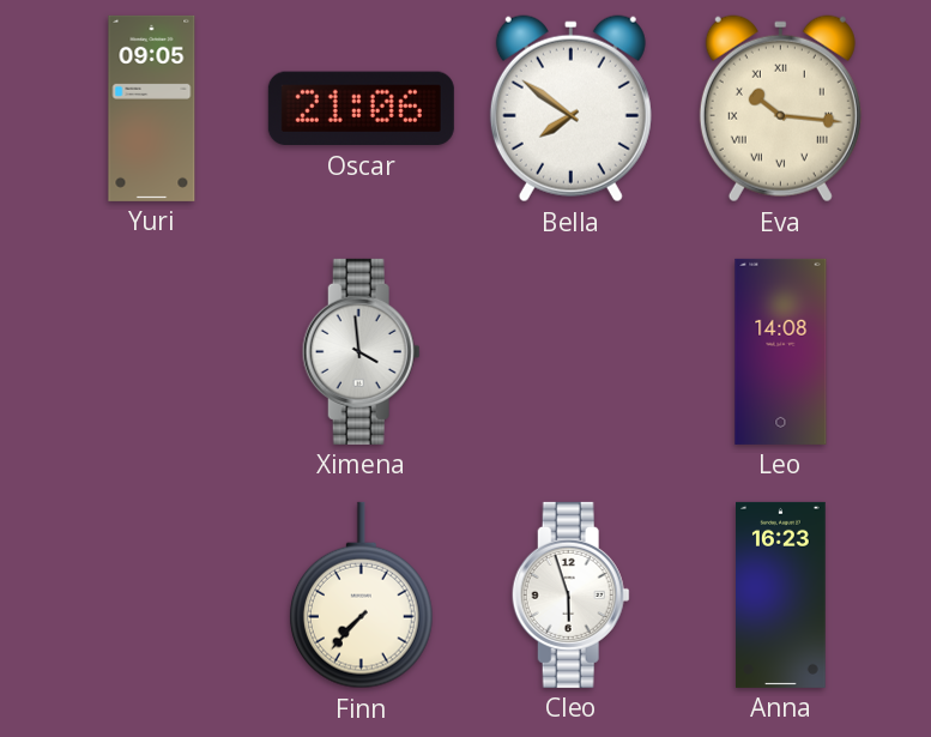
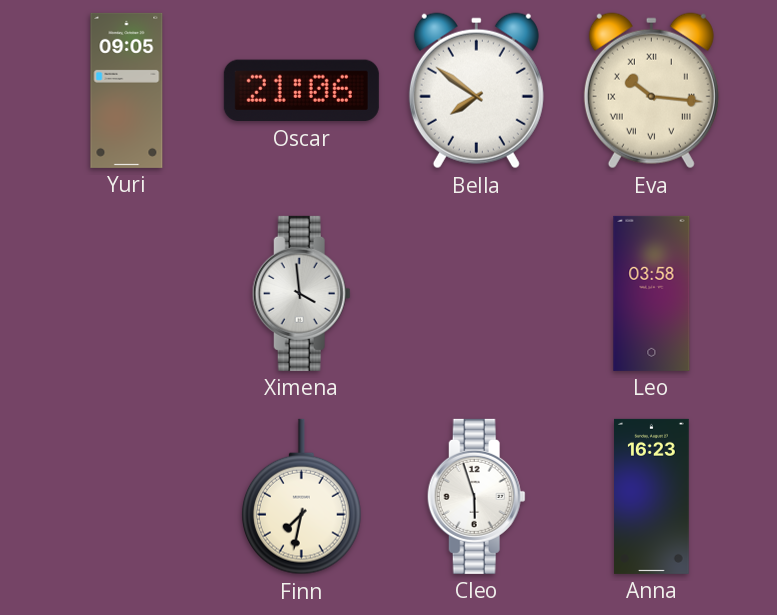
Leo: 14:08 -> 03:58 (652, 293)
Finn: 7:37 -> 7:32 (301, 497)
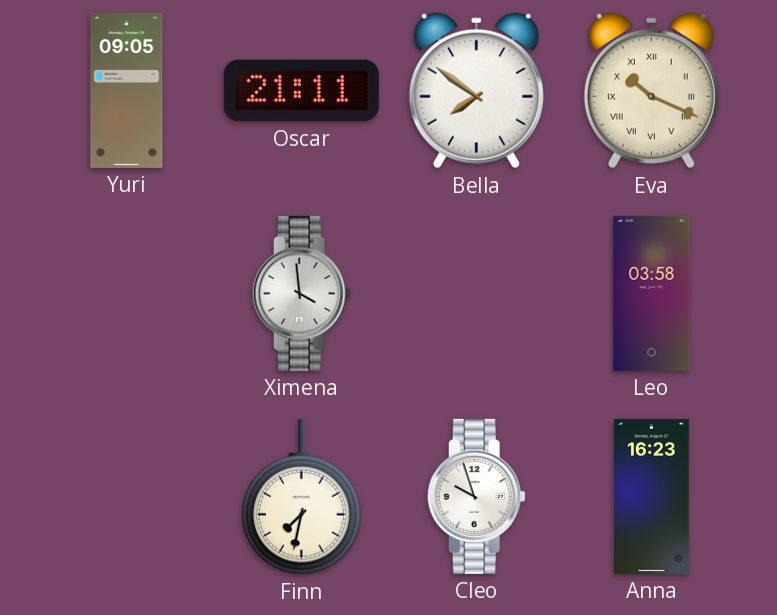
Oscar: 21:06 -> 21:11 (301, 91)
Eva: 10:16 -> 10:19 (651, 91)
Cleo: 5:57 -> 9:57 (476, 496)
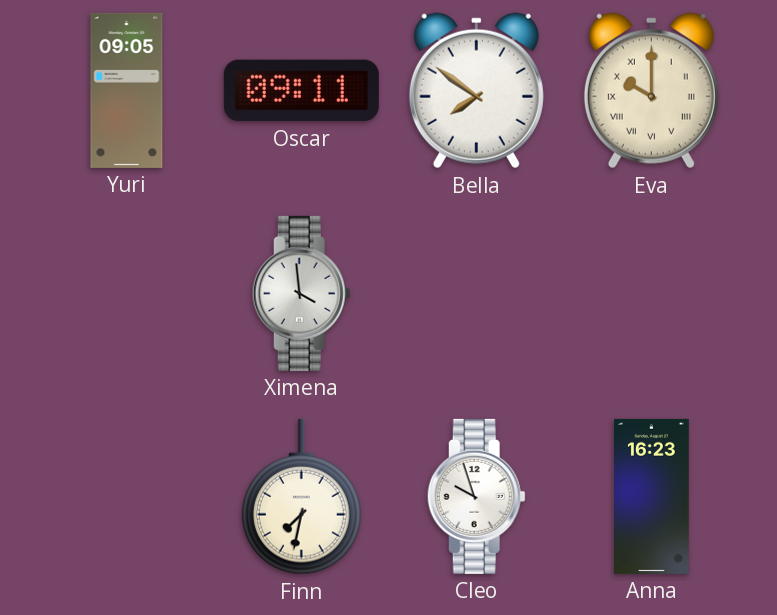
Oscar: 21:11 -> 09:11 (301, 91)
Eva: 10:19 -> 10:00 (651, 91)
Leo: 03:58 -> none (652, 293)
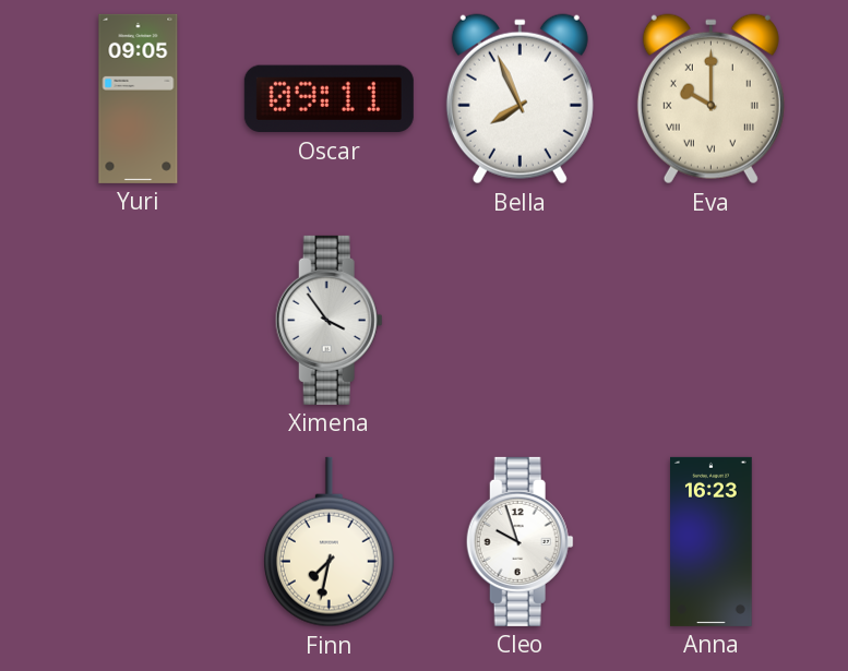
Bella: 7:51 -> 7:56 (519, 99)
Ximena: 3:59 -> 3:54 (329, 320)
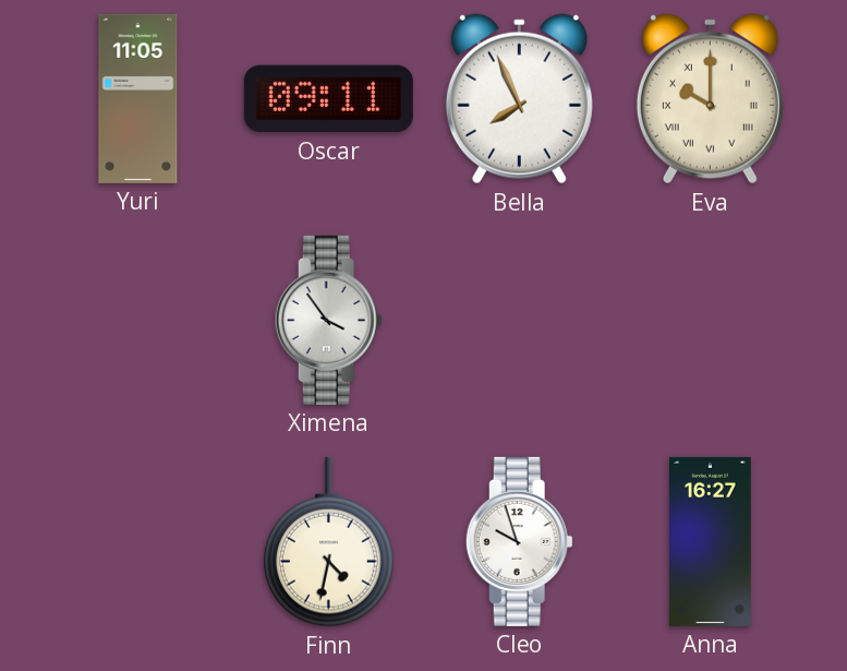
Yuri: 09:05 -> 11:05 (138, 98)
Finn: 7:32 -> 4:32 (328, 542)
Anna: 16:23 -> 16:27 (711, 541)
